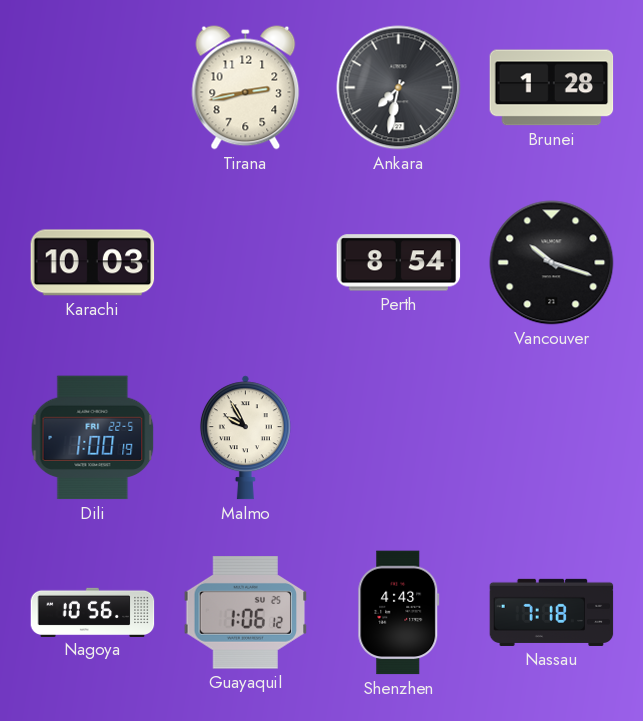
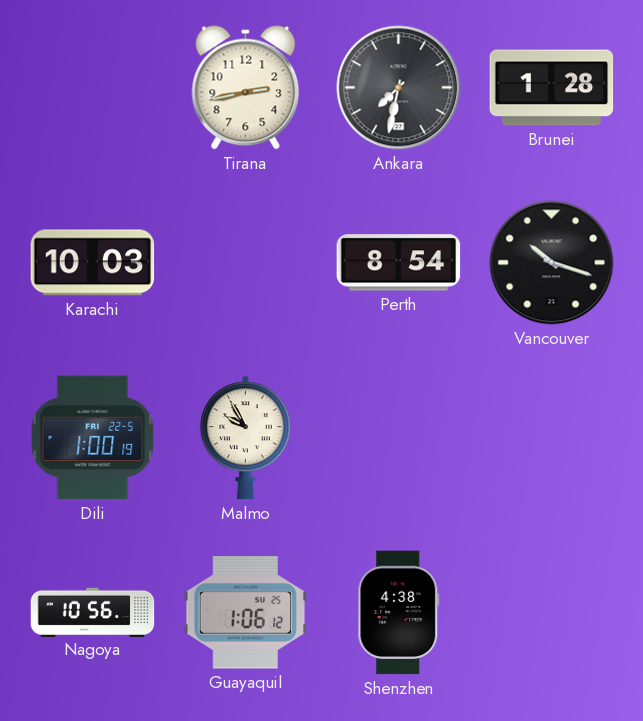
Shenzhen: 4:43 -> 4:38 (399, 613)
Nassau: 7:18 -> none (552, 612)
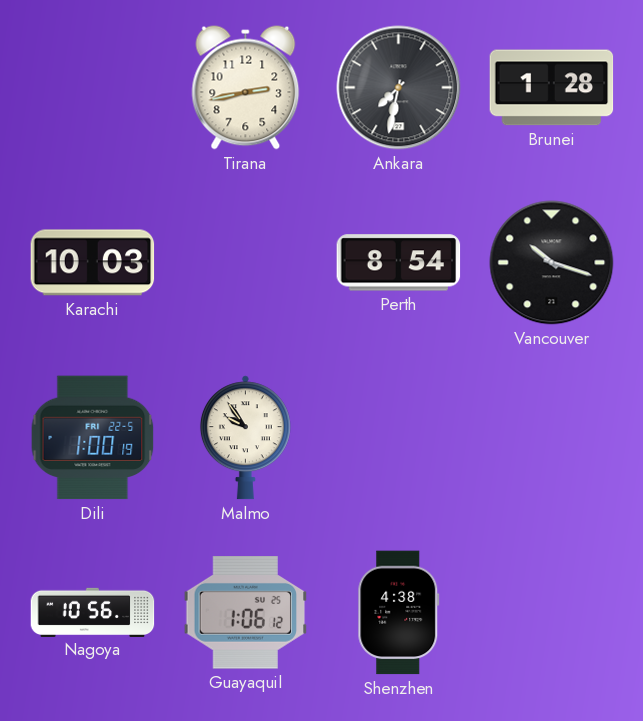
Malmo: 9:55 -> 9:54 (245, 438)
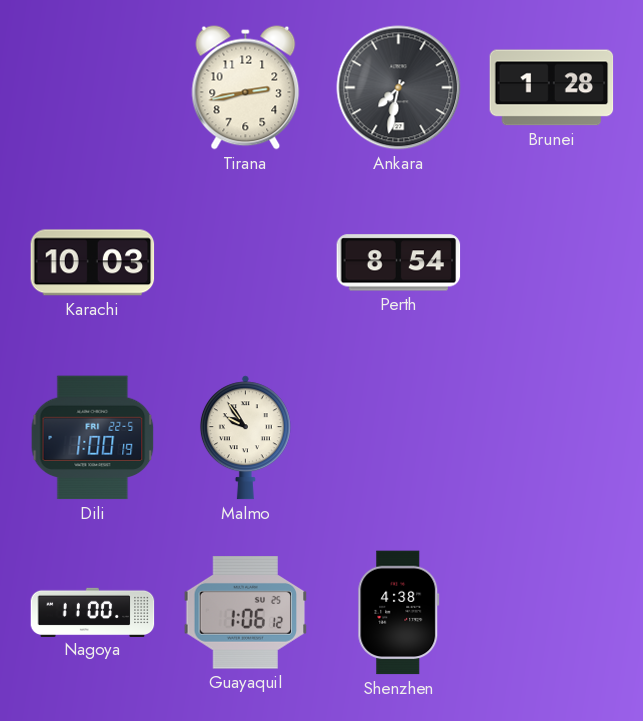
Vancouver: 10:18 -> none (552, 263)
Nagoya: 10:56 -> 11:00 (93, 612)
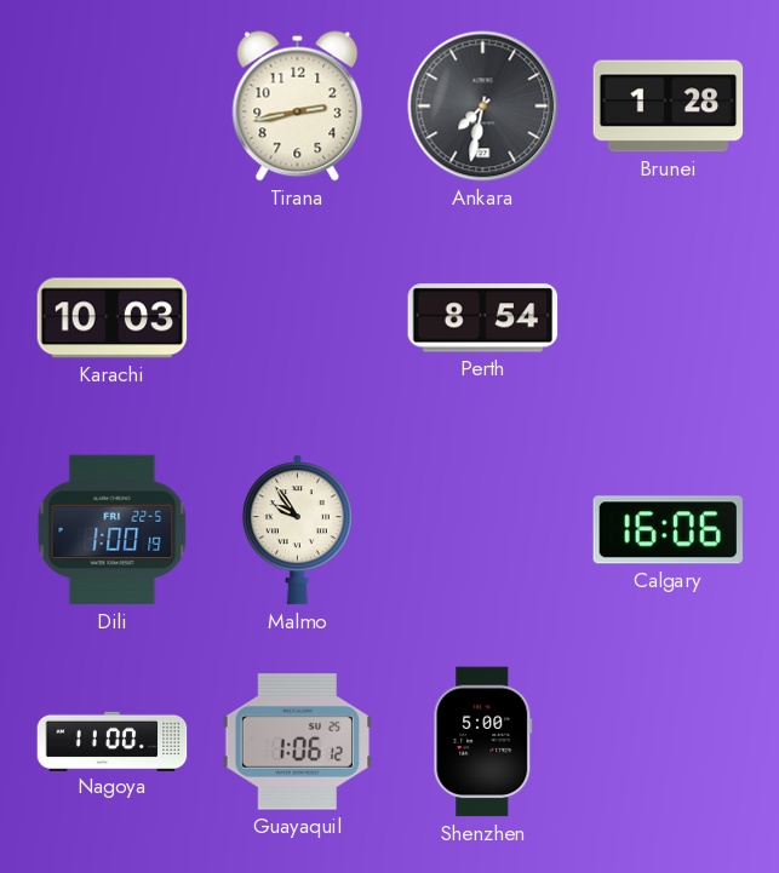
Calgary: none -> 16:06 (669, 530)
Shenzhen: 4:38 -> 5:00 (483, 742)
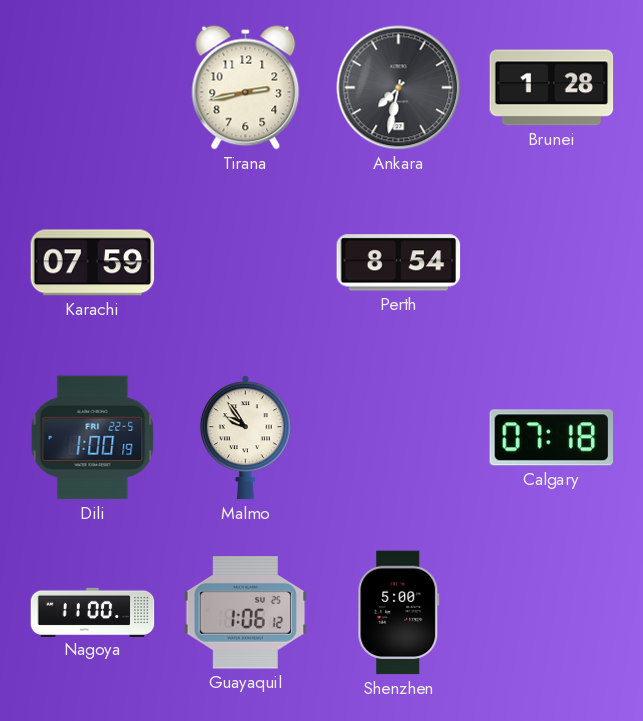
Karachi: 10:03 -> 07:59 (93, 263)
Calgary: 16:06 -> 07:18 (552, 438)
